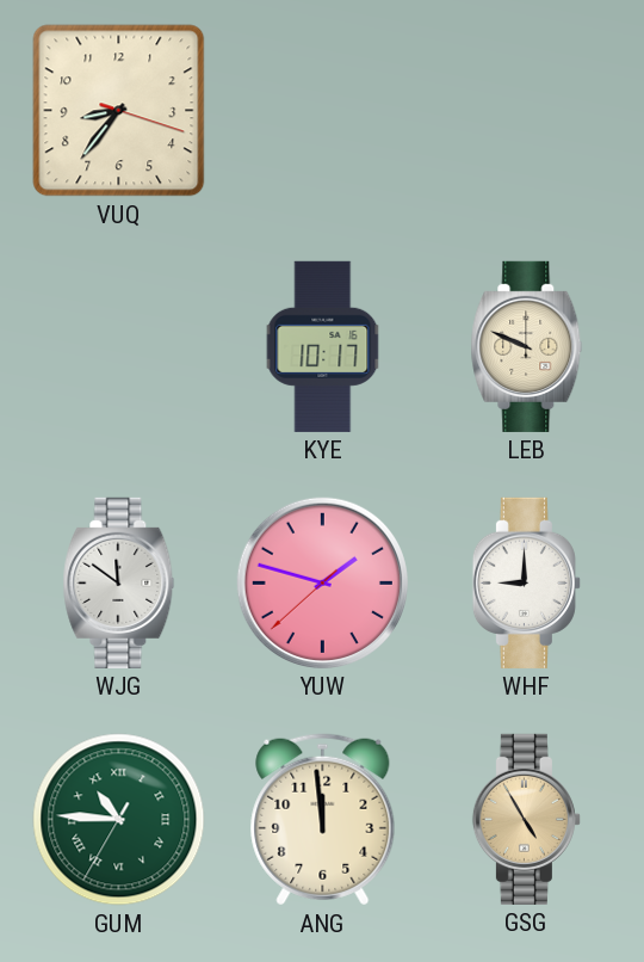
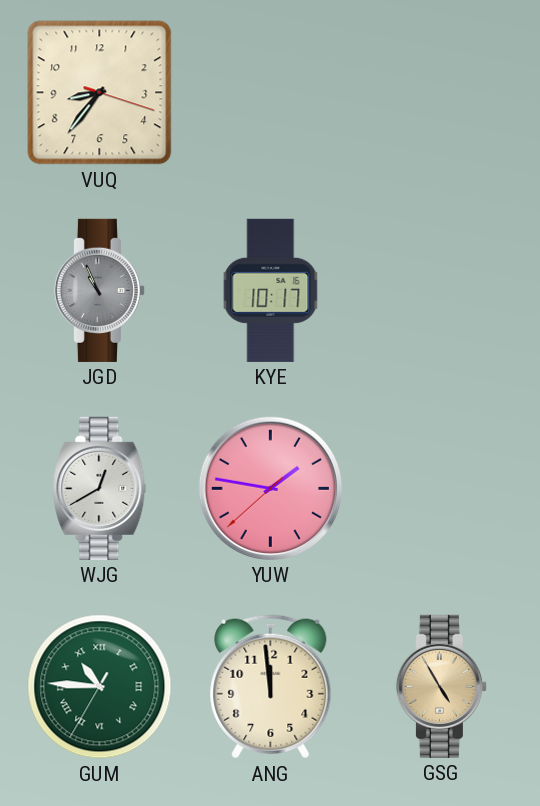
JGD: none -> 10:56 (99, 290)
LEB: 9:49 -> none (527, 346)
WJG: 11:51 -> 12:40 (100, 488)
YUW: 1:47 -> 1:46 (270, 488)
WHF: 9:00 -> none (526, 582)
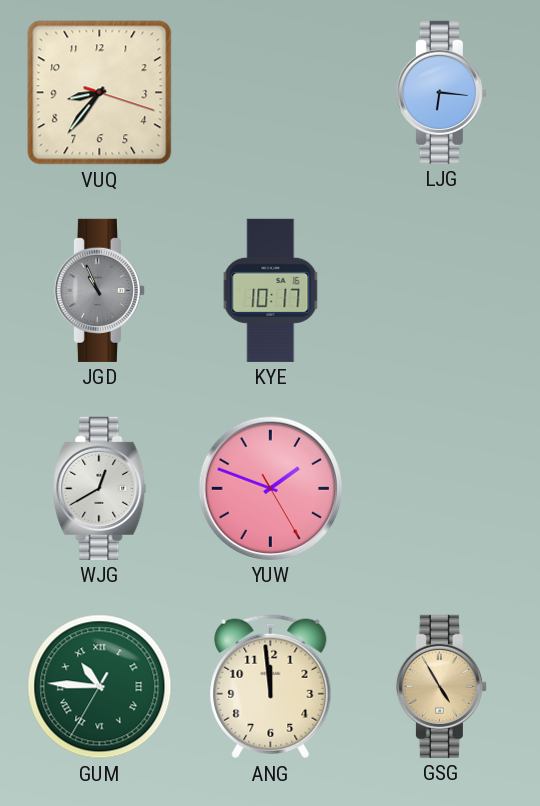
LJG: none -> 6:16 (441, 92)
YUW: 1:46 -> 1:48 (270, 488)
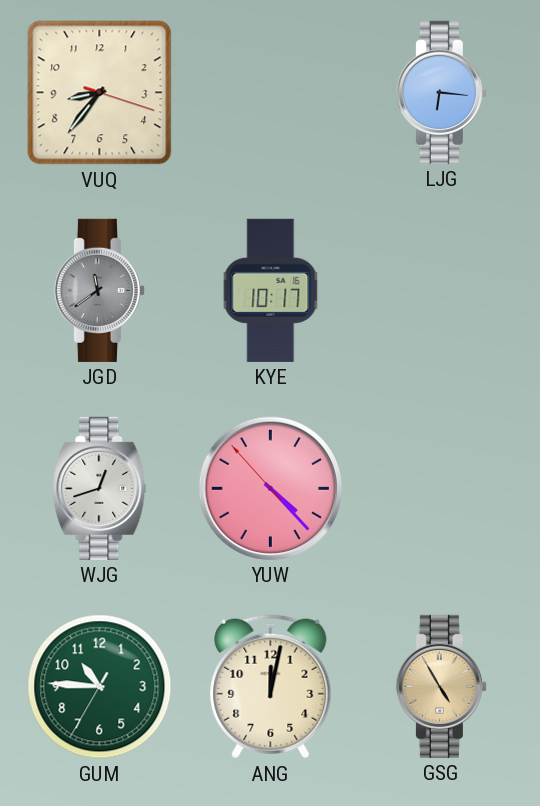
JGD: 10:56 -> 11:39 (99, 290)
WJG: 12:40 -> 12:42 (100, 488)
YUW: 1:48 -> 4:22 (270, 488)
GUM numerals: Roman -> Arabic (100, 687)
ANG: 11:59 -> 12:02 (271, 687)
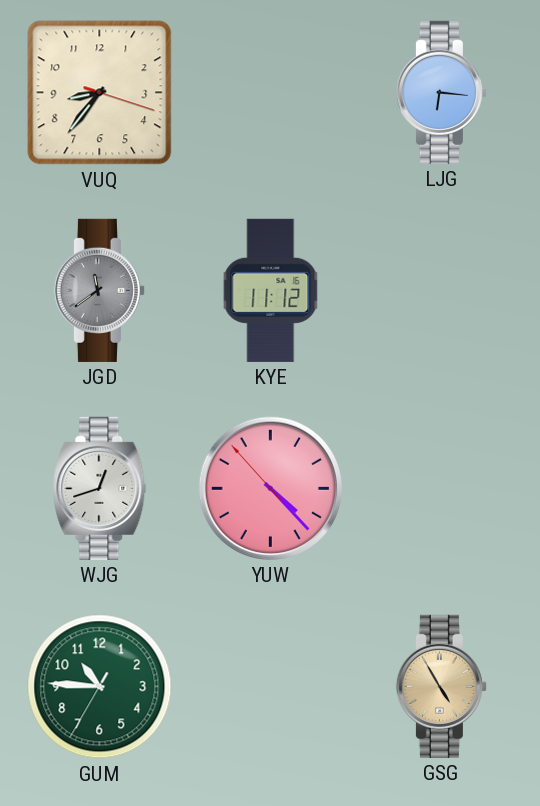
KYE: 10:17 -> 11:12 (271, 290)
ANG: 12:02 -> none (271, 687)
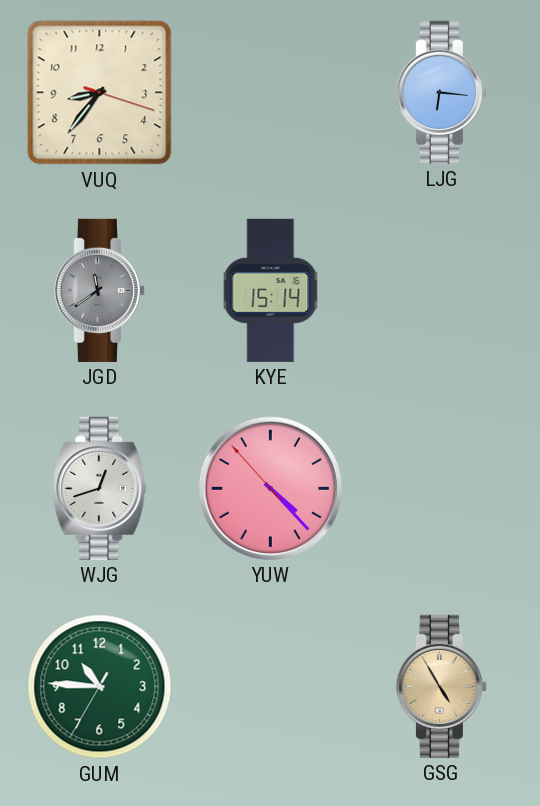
KYE: 11:12 -> 15:14 (271, 290)
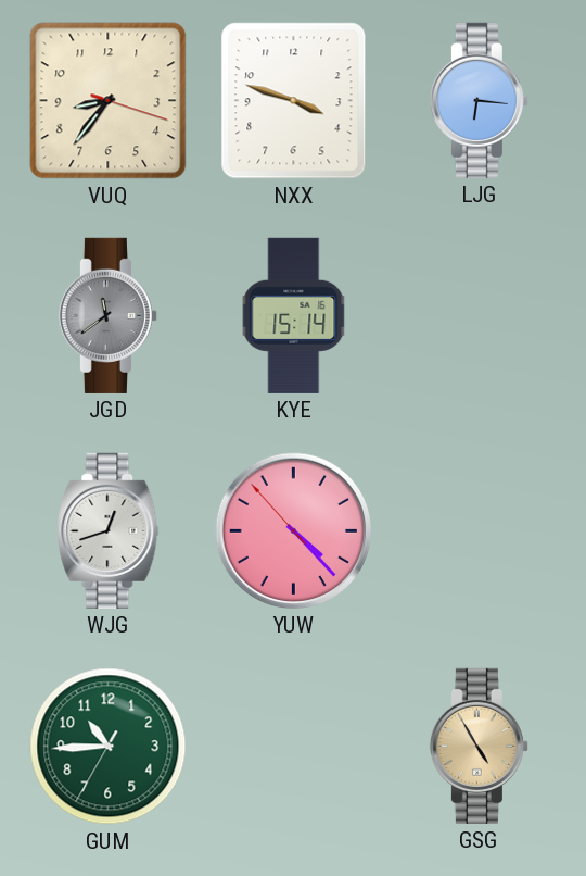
NXX: none -> 3:48 (294, 101)
GUM: 10:45 -> 10:44 (109, 747)
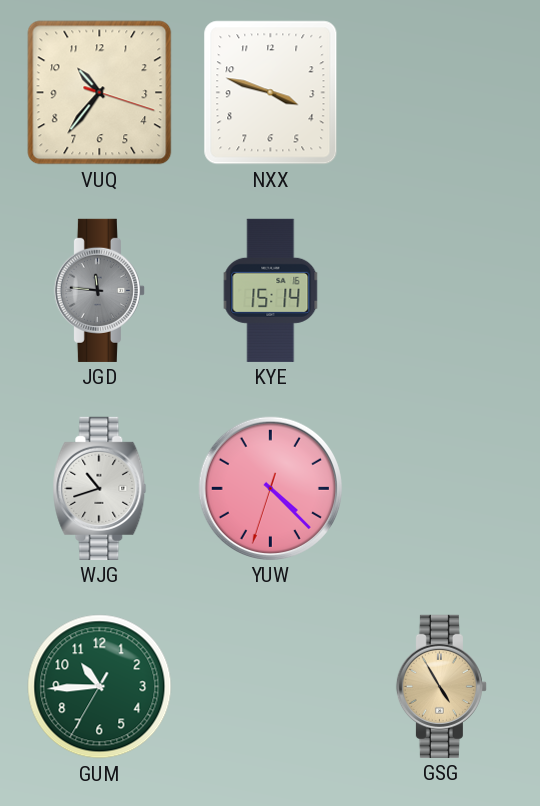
VUQ: 8:36 -> 10:36 (100, 93)
LJG: 6:16 -> none (479, 100)
JGD: 11:39 -> 11:46 (99, 290)
WJG: 12:42 -> 10:42 (100, 488)
YUW: 4:22:53 -> 4:22:33 (270, 488)
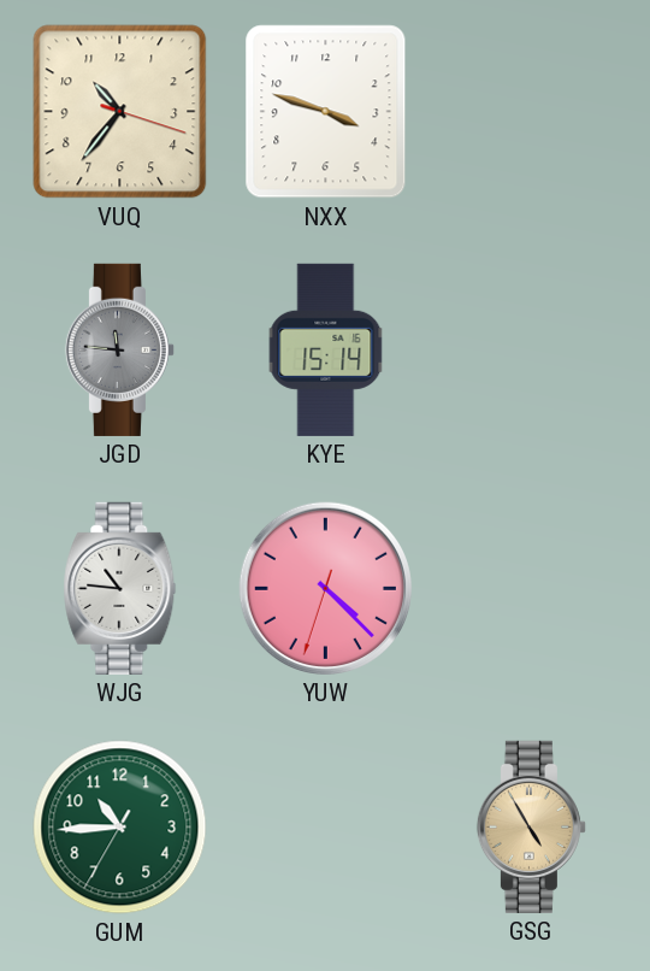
WJG: 10:42 -> 10:46 (120, 588)
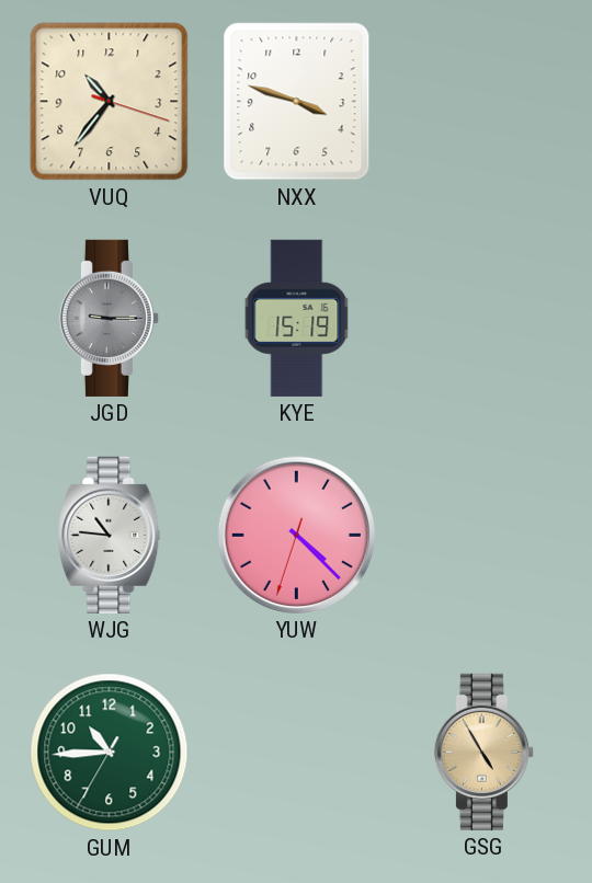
JGD: 11:46 -> 9:15 (109, 318)
KYE: 15:14 -> 15:19 (297, 318)
